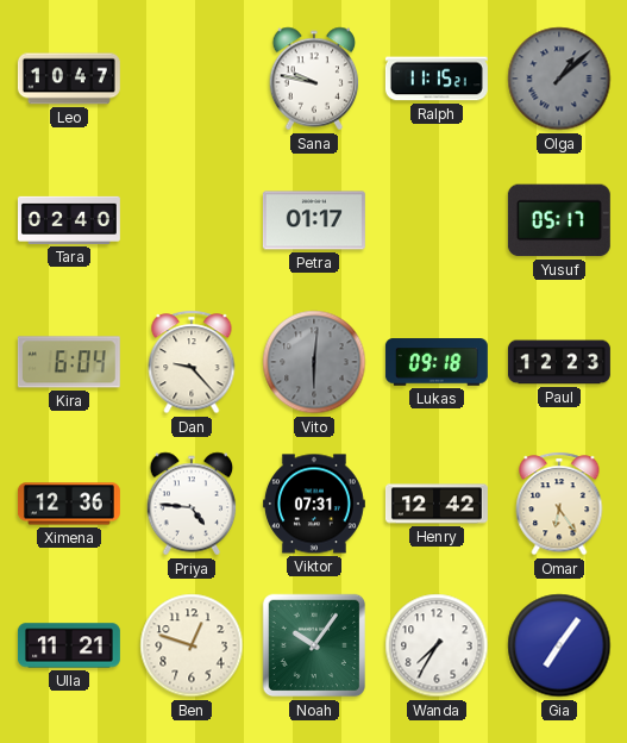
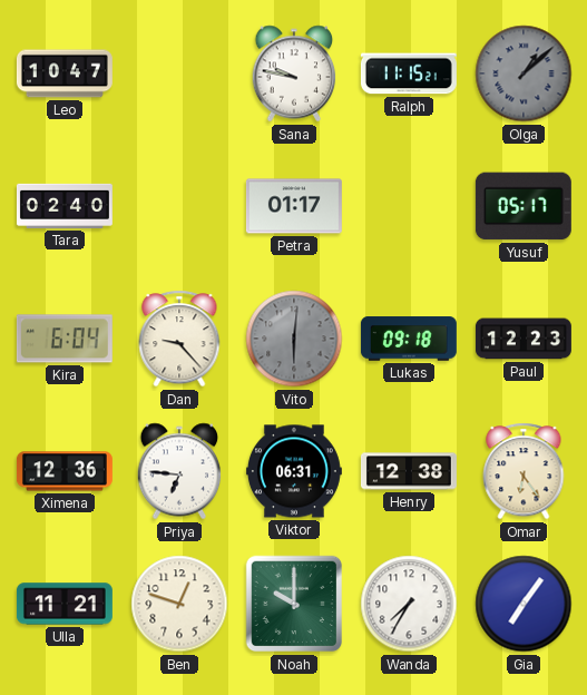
Priya: 4:46 -> 6:46 (179, 471)
Viktor: 07:31 -> 06:31 (294, 471)
Henry: 12:42 -> 12:38 (409, 471)
Noah: 10:06 -> 10:00 (294, 604)
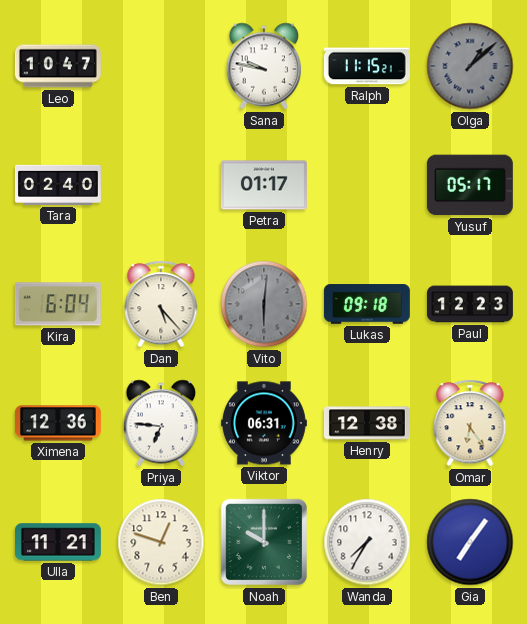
Dan: 9:23 -> 5:23 (161, 304)
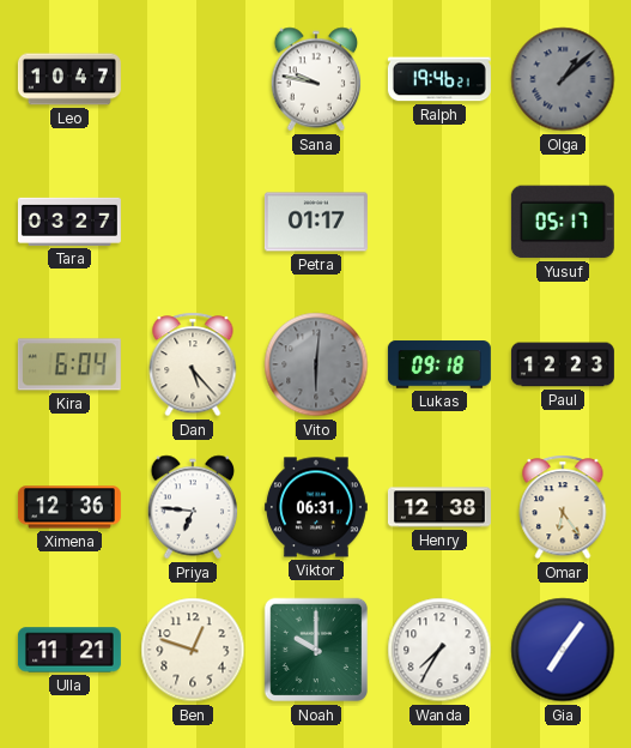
Ralph: 11:15 -> 19:46 (439, 79)
Tara: 02:40 -> 03:27 (69, 222)
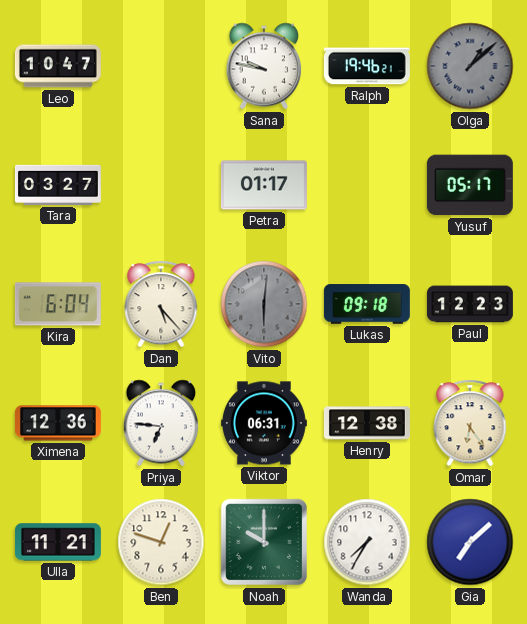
Gia: 7:06 -> 7:08 (470, 542)
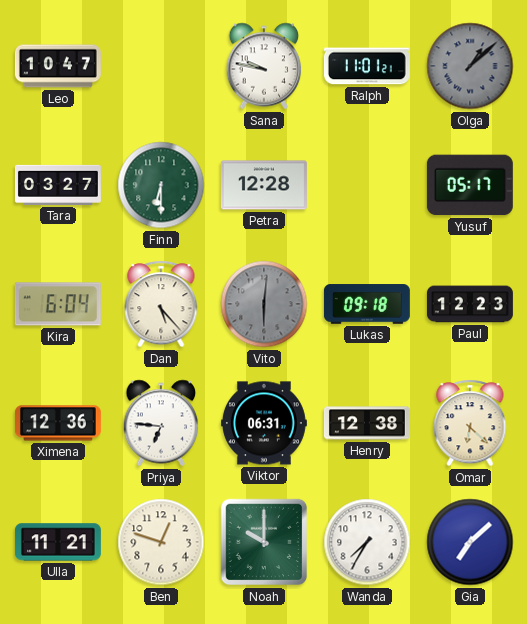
Ralph: 19:46 -> 11:01 (367, 66)
Finn: none -> 6:30 (161, 185)
Petra: 01:17 -> 12:28 (264, 185)
Omar: 6:24 -> 6:22 (470, 423)
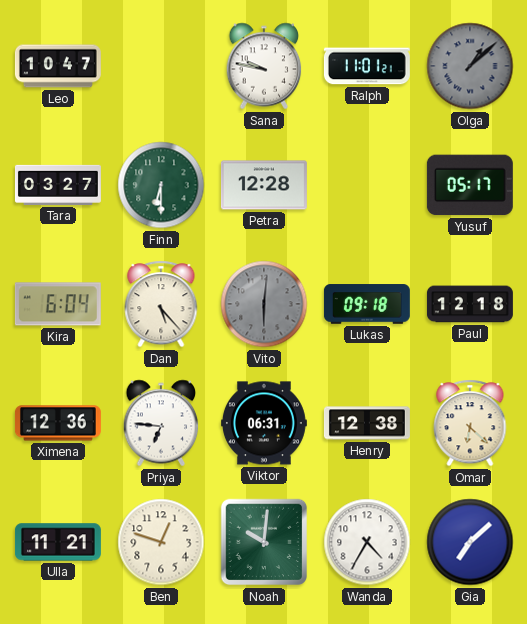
Paul: 12:23 -> 12:18 (470, 304)
Noah: 10:00 -> 10:01 (264, 542)
Wanda: 7:35 -> 4:35 (367, 542)
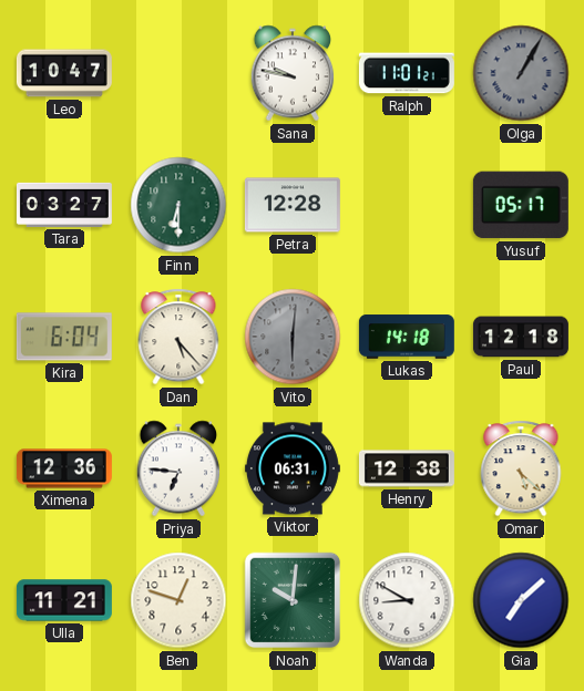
Olga: 1:08 -> 1:05 (521, 73)
Lukas: 09:18 -> 14:18 (407, 337)
Omar: 6:22 -> 5:22 (521, 468)
Wanda: 4:35 -> 8:50 (407, 600)
